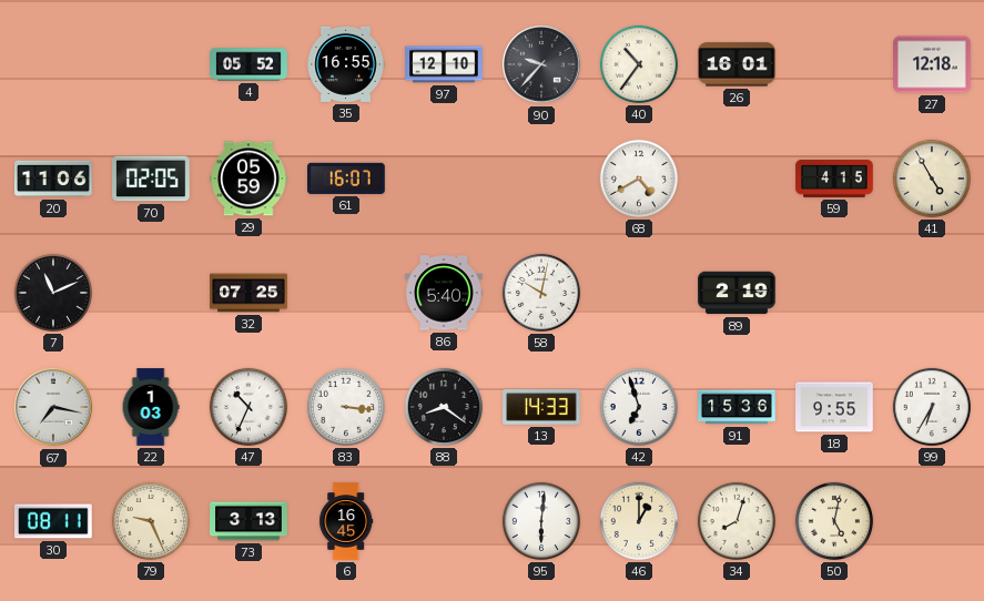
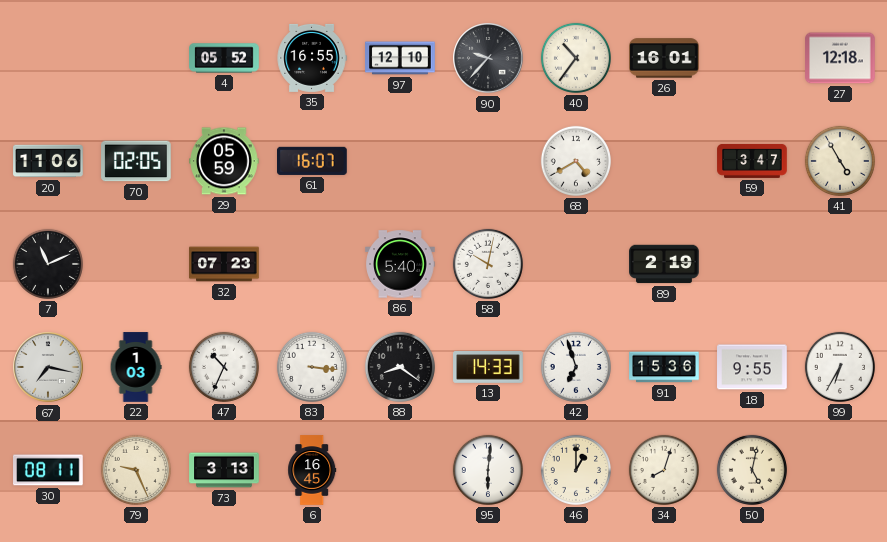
59: 4:15 -> 3:47 (752, 161)
32: 07:25 -> 07:23 (224, 264)
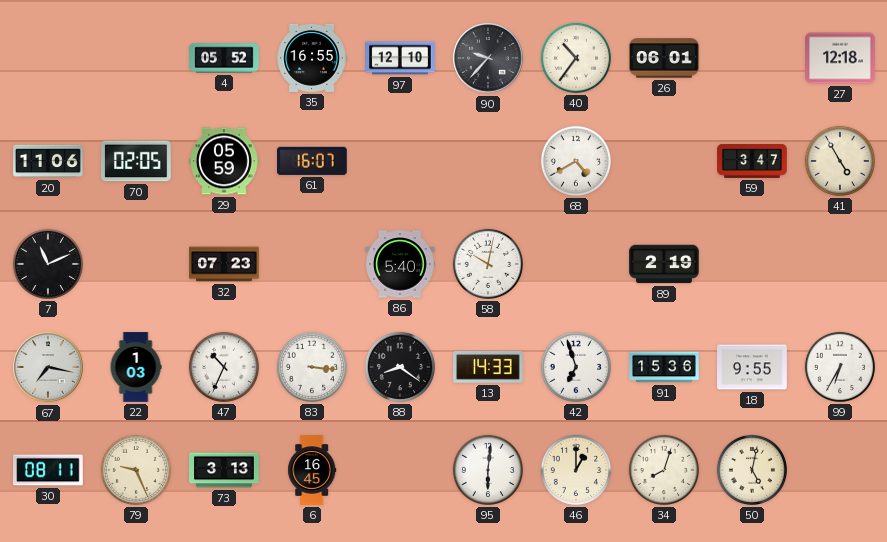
26: 16:01 -> 06:01 (664, 58)
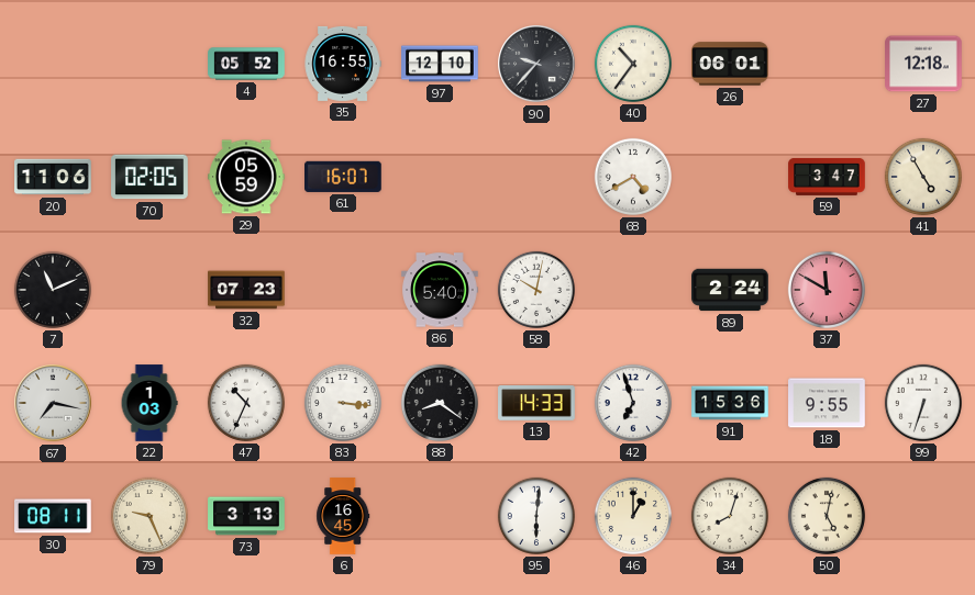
89: 2:19 -> 2:24 (730, 290)
37: none -> 11:50 (827, 290)
99: 6:35 -> 6:33 (923, 403)
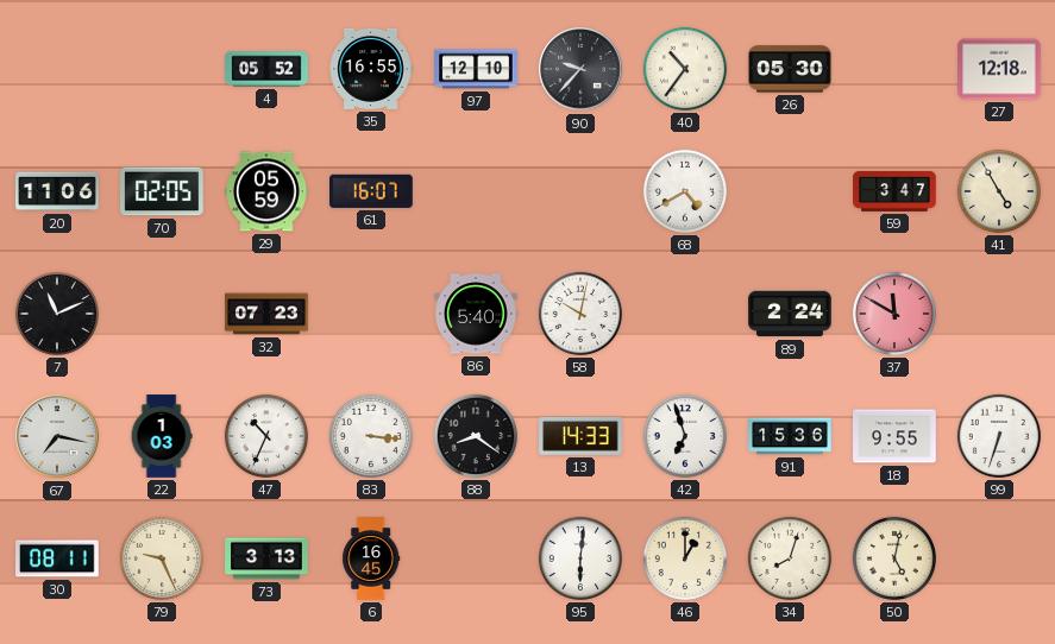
26: 06:01 -> 05:30 (790, 69)
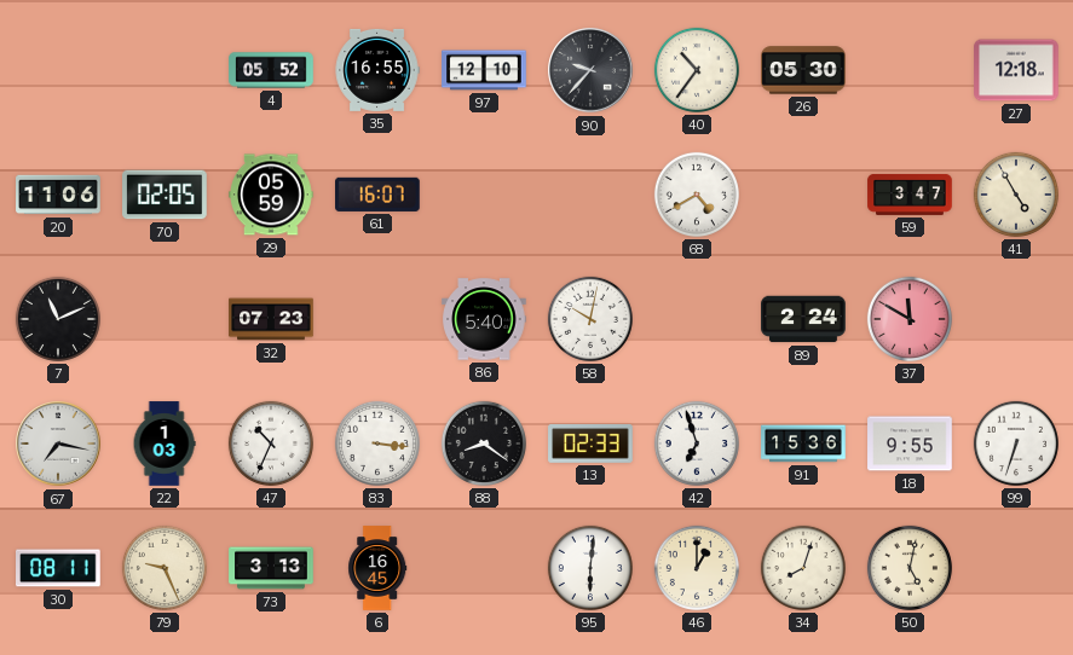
13: 14:33 -> 02:33 (590, 444)
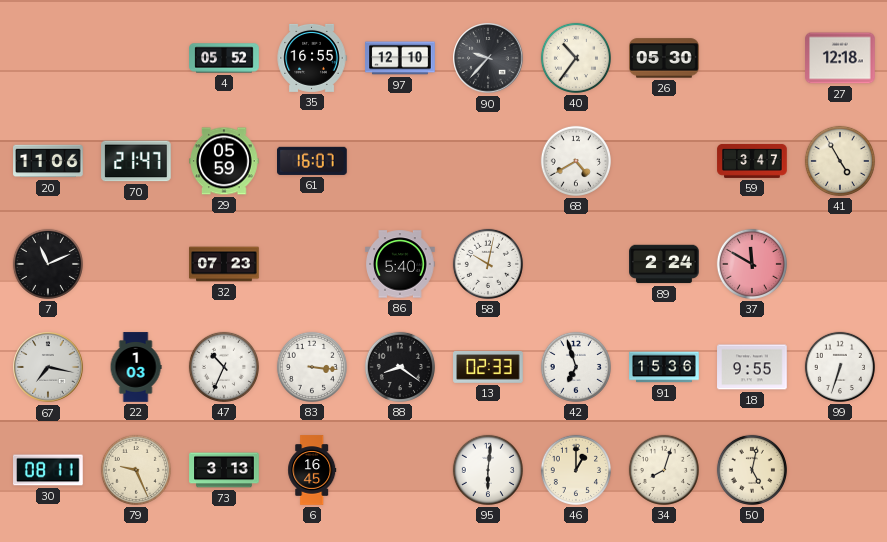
70: 02:05 -> 21:47 (136, 161)
